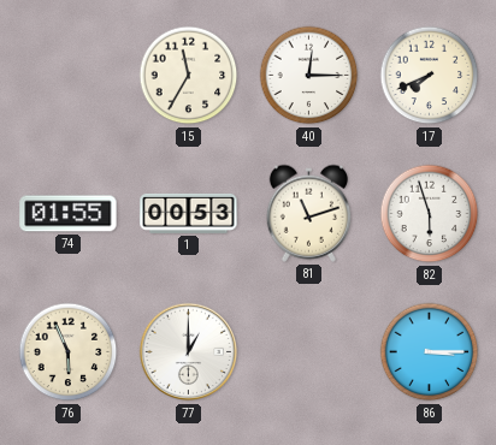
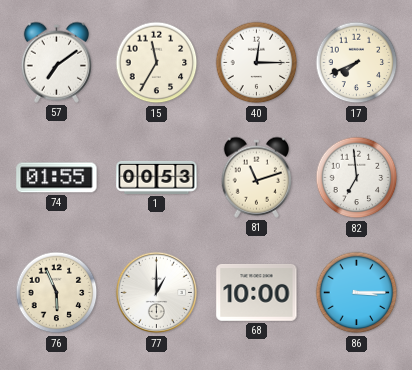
57: none -> 7:09 (56, 62)
82: 5:57 -> 6:59 (357, 178)
68: none -> 10:00 (257, 293)
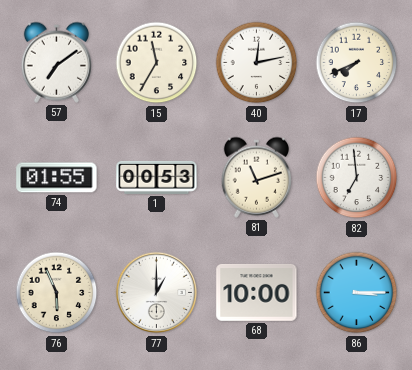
40: 12:15 -> 12:13 (257, 63)
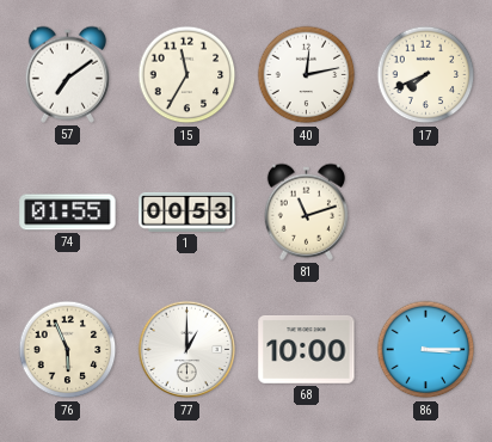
82: 6:59 -> none (357, 178)
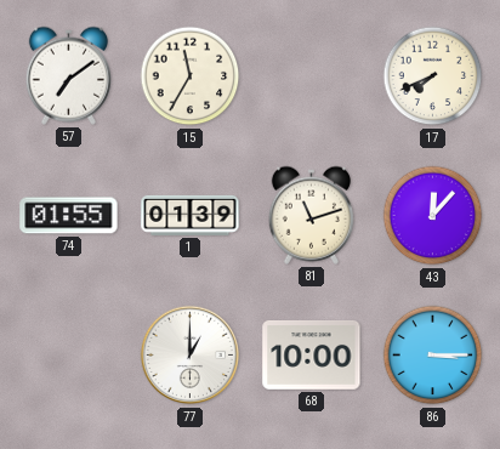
40: 12:13 -> none (307, 75)
1: 00:53 -> 01:39 (191, 215)
43: none -> 12:07 (433, 216)
76: 5:56 -> none (68, 350)
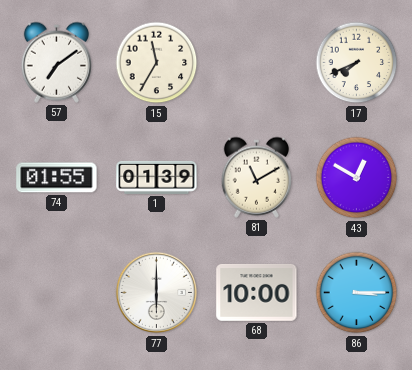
81: 11:12 -> 11:10 (256, 177)
43: 12:07 -> 12:50 (357, 178)
77: 1:00 -> 6:00 (157, 293)
